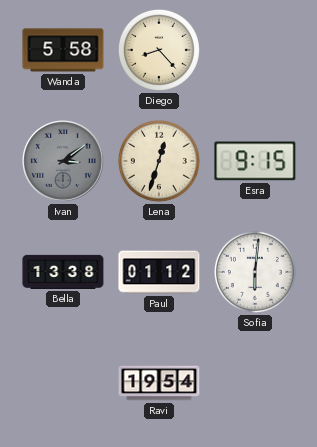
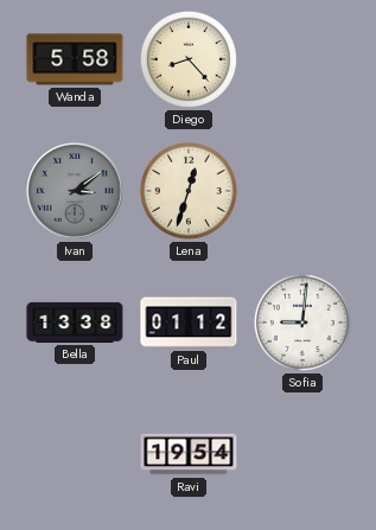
Esra: 9:15 -> none (255, 161)
Sofia: 6:01 -> 9:01 (302, 323)
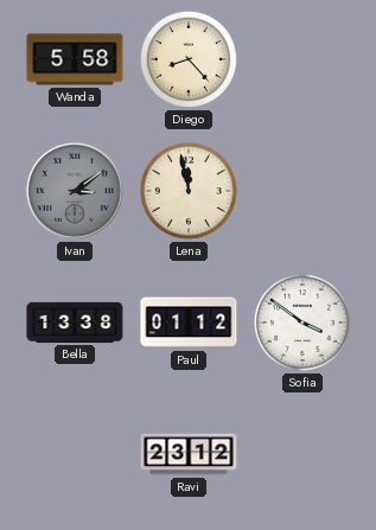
Lena: 12:33 -> 11:58 (189, 191)
Sofia: 9:01 -> 3:51 (302, 323)
Ravi: 19:54 -> 23:12 (189, 454)
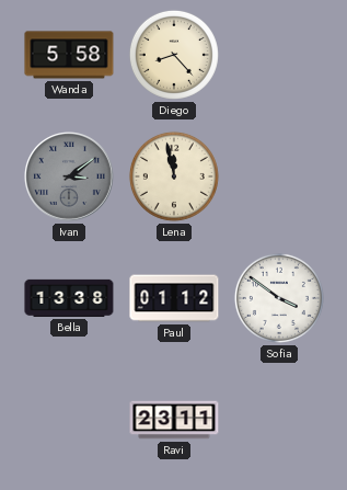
Ravi: 23:12 -> 23:11 (174, 420)
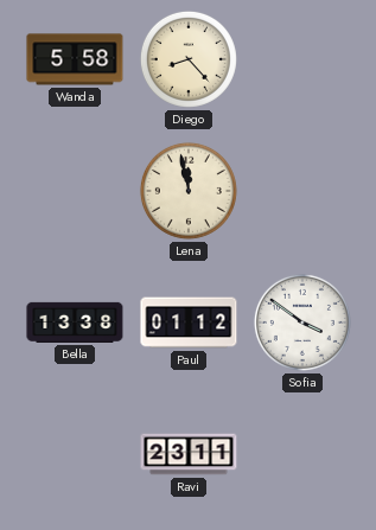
Ivan: 3:09 -> none (70, 178)
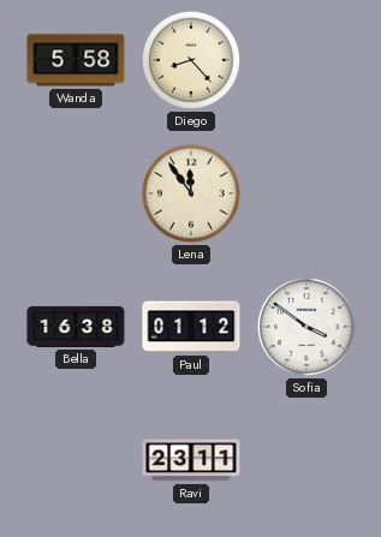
Lena: 11:58 -> 11:54 (191, 193)
Bella: 13:38 -> 16:38 (76, 327)
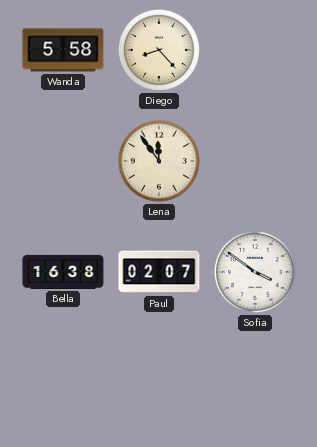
Paul: 01:12 -> 02:07 (159, 272)
Ravi: 23:11 -> none (191, 460)
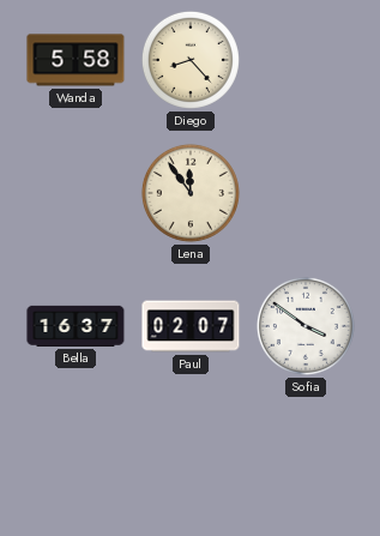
Bella: 16:38 -> 16:37 (76, 326)
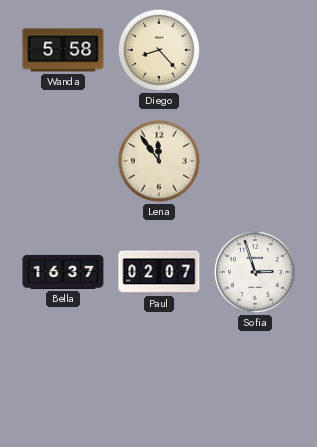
Sofia: 3:51 -> 2:57 (255, 272)
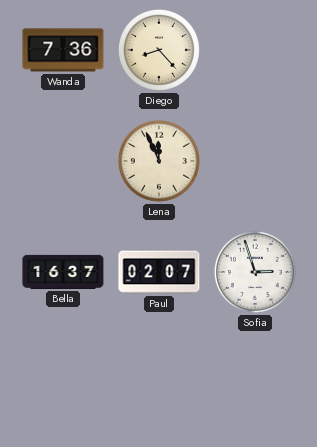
Wanda: 5:58 -> 7:36 (63, 50)
Lena: 11:54 -> 11:56 (159, 161)
